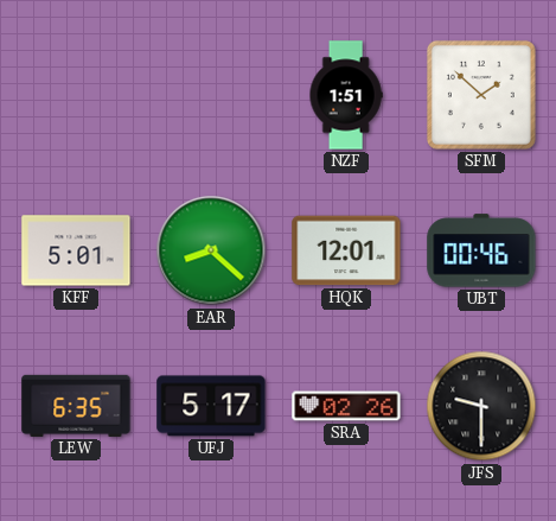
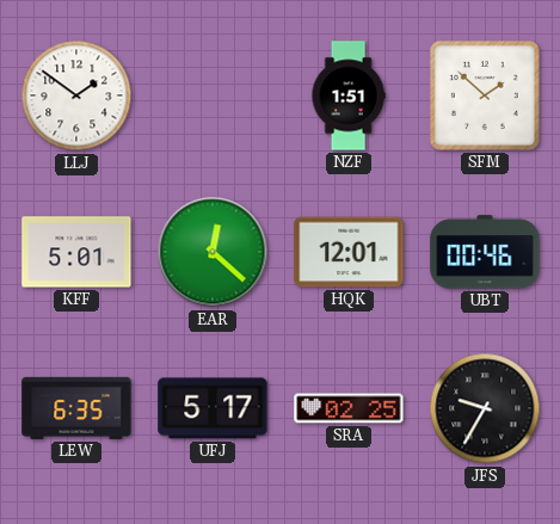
LLJ: none -> 1:51 (76, 95)
EAR: 8:22 -> 12:22 (213, 252)
SRA: 02:26 -> 02:25 (349, 408)
JFS: 9:30 -> 9:35 (485, 408)
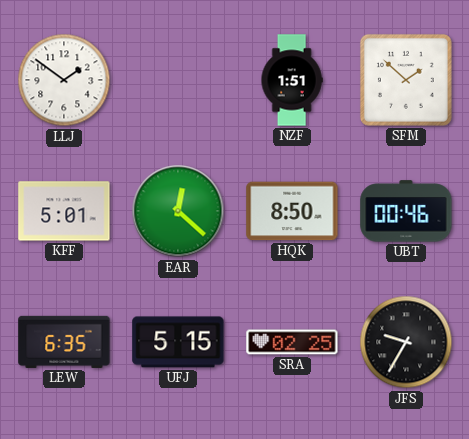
HQK: 12:01 -> 8:50 (292, 211)
UFJ: 5:17 -> 5:15 (178, 342)
